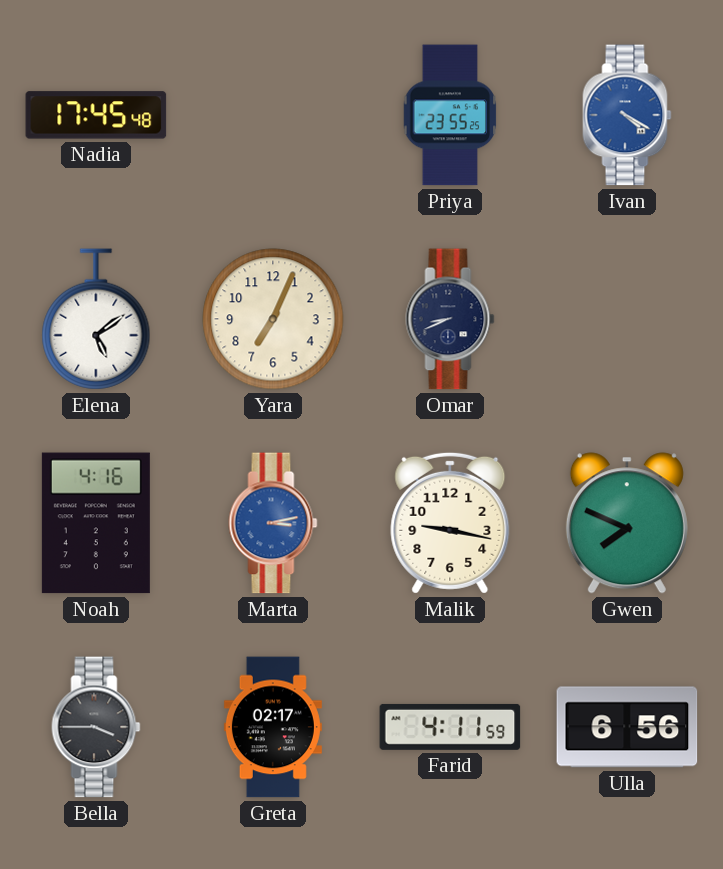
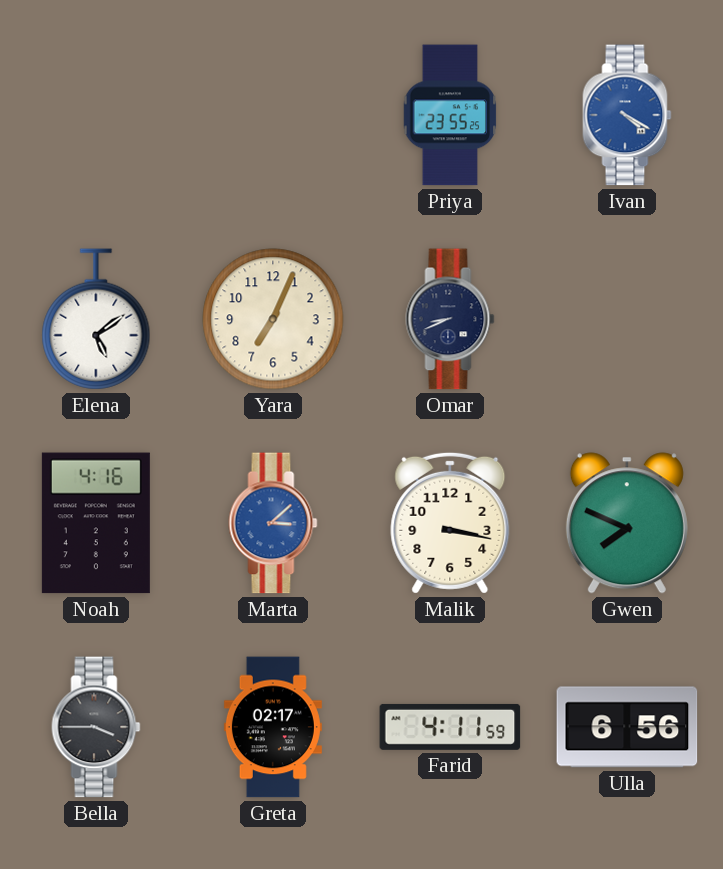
Nadia: 17:45 -> none (96, 115)
Marta: 3:13 -> 3:08 (273, 523)
Malik: 9:17 -> 3:17 (450, 523)
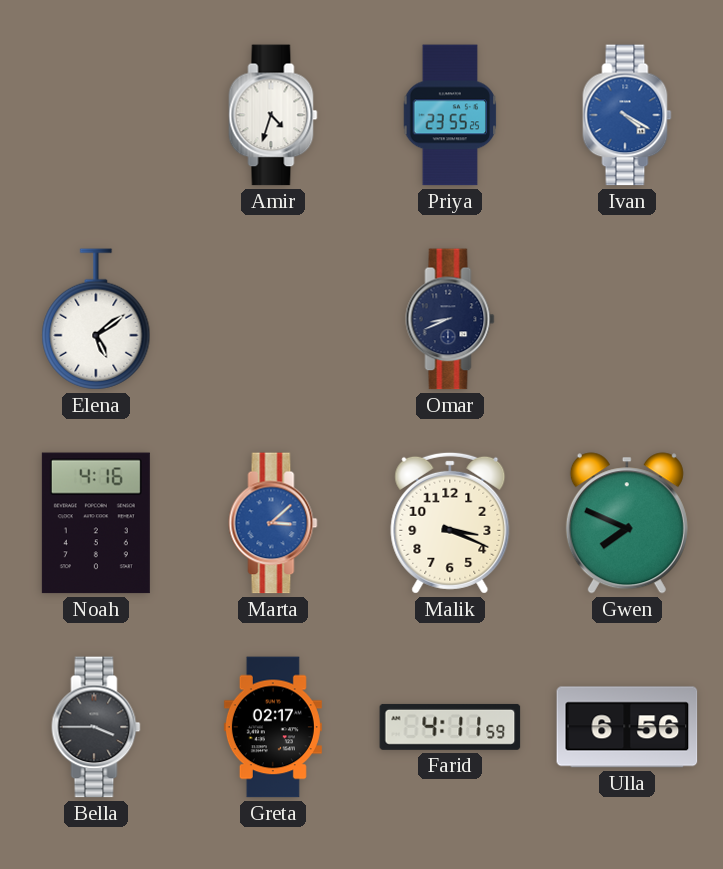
Amir: none -> 4:33 (273, 115)
Yara: 7:04 -> none (273, 319)
Malik: 3:17 -> 3:19 (450, 523)
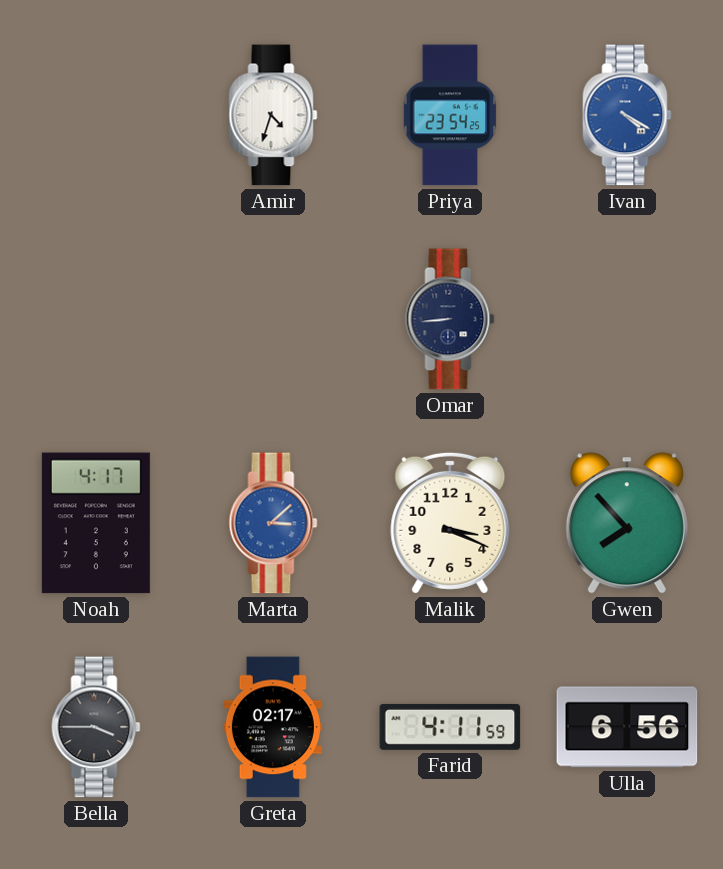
Priya: 23:55 -> 23:54 (450, 115)
Elena: 5:09 -> none (96, 319)
Omar: 8:41 -> 8:44 (450, 319)
Noah: 4:16 -> 4:17 (96, 523)
Gwen: 7:49 -> 7:53 (627, 523)
